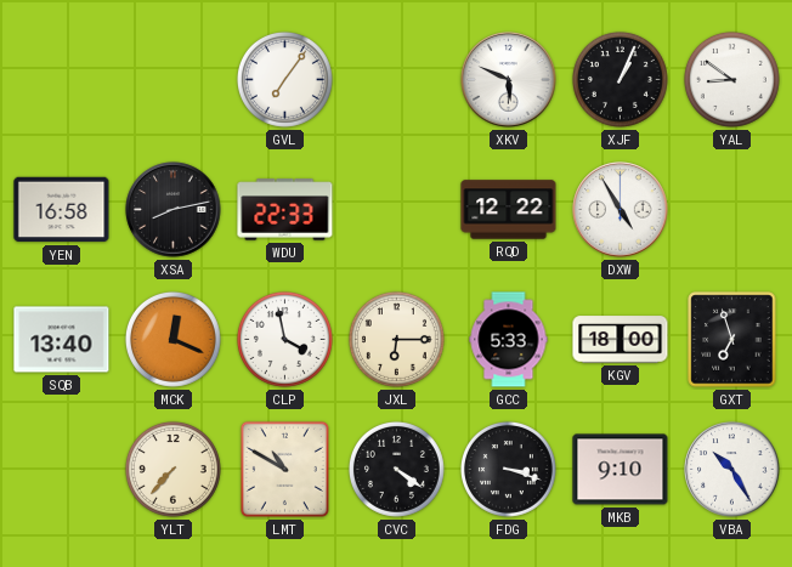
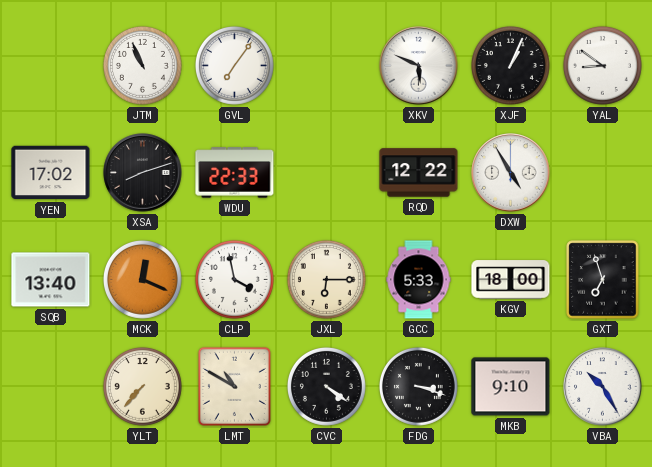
JTM: none -> 10:56 (142, 65)
YEN: 16:58 -> 17:02 (51, 173)
XSA: 8:13 -> 8:12 (143, 173)
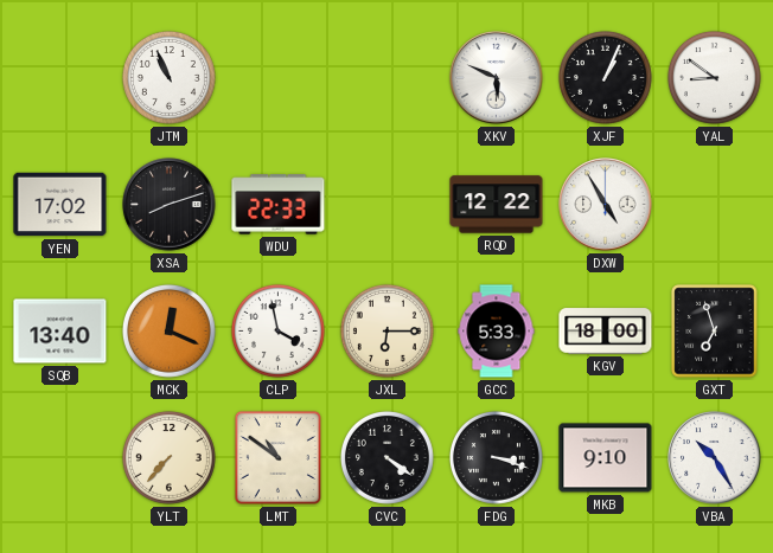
GVL: 7:06 -> none (234, 65)
LMT: 10:50 -> 10:51 (277, 457)
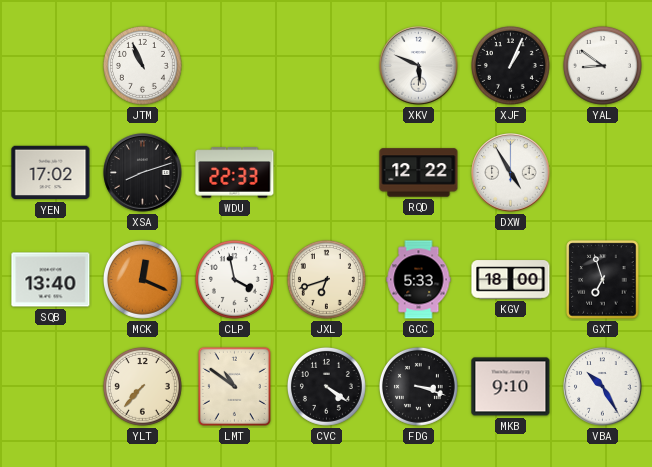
JXL: 6:15 -> 6:42 (326, 279)
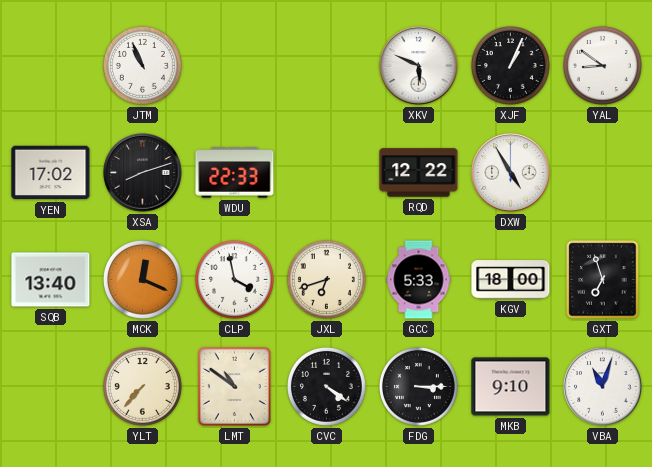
FDG: 3:18 -> 3:15 (418, 386)
VBA: 10:25 -> 11:03 (603, 387)
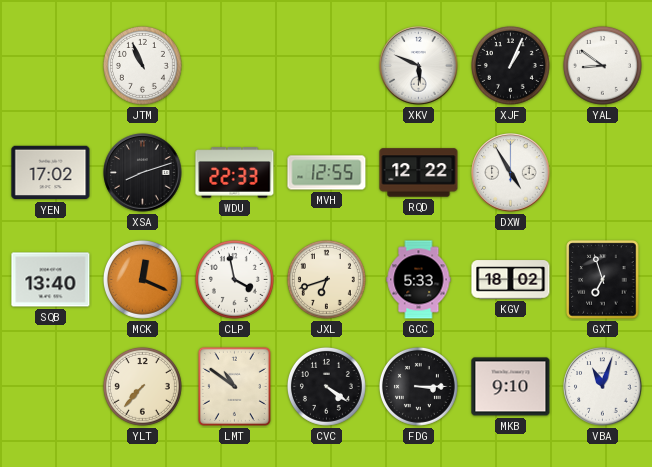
MVH: none -> 12:55 (327, 173)
KGV: 18:00 -> 18:02 (511, 280)
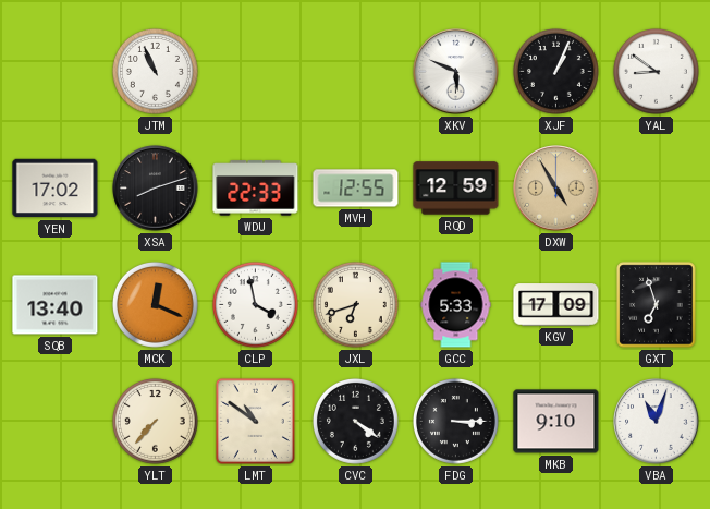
RQD: 12:22 -> 12:59 (456, 189)
DXW dial: white -> champagne (556, 189)
KGV: 18:02 -> 17:09 (556, 305)
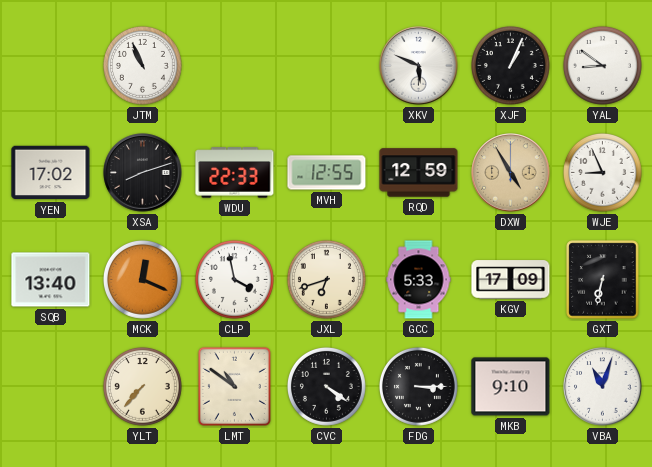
WJE: none -> 8:56 (602, 172)
GXT: 6:57 -> 6:32 (603, 280)
